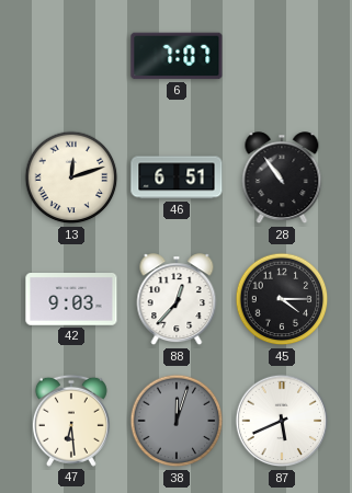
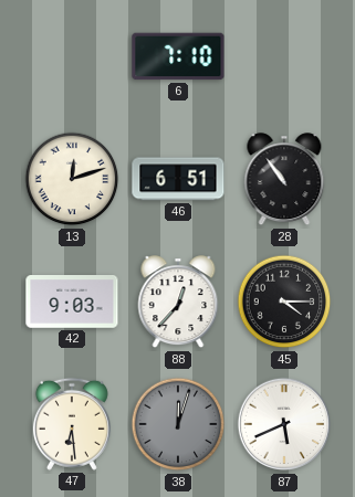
6: 7:07 -> 7:10 (178, 56)
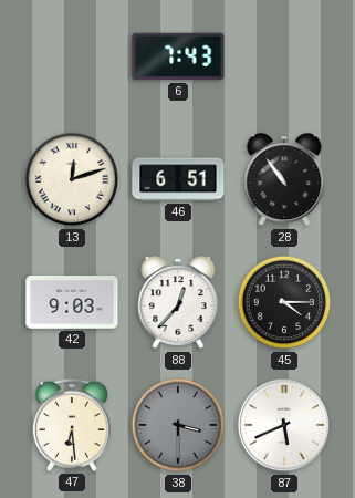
6: 7:10 -> 7:43 (178, 56)
38: 12:03 -> 3:30 (178, 425)
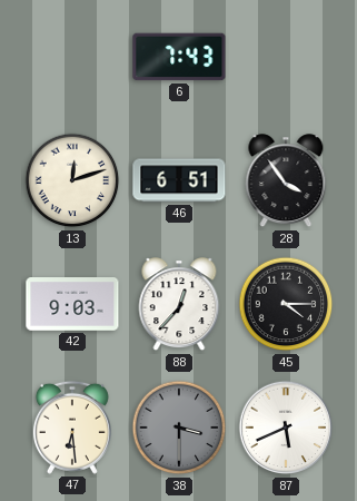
28: 10:54 -> 3:54 (286, 181)
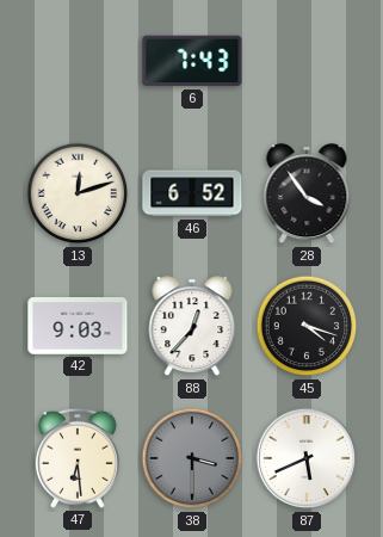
46: 6:51 -> 6:52 (192, 193)
45: 4:15 -> 4:18 (307, 326)
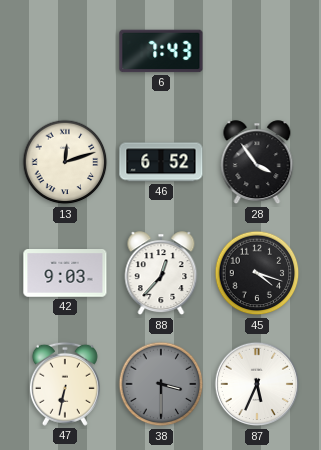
47: 6:29 -> 6:32 (65, 384)
87: 5:41 -> 5:34 (257, 384)
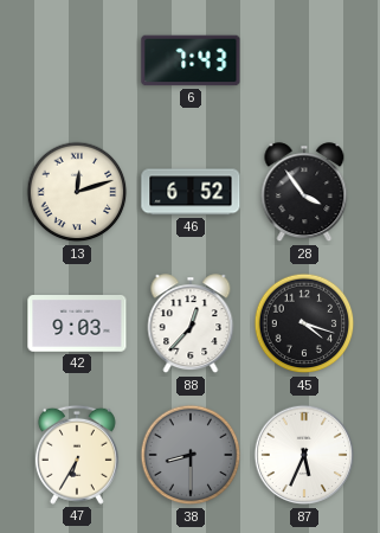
47: 6:32 -> 6:35 (77, 455)
38: 3:30 -> 8:30 (191, 455)
